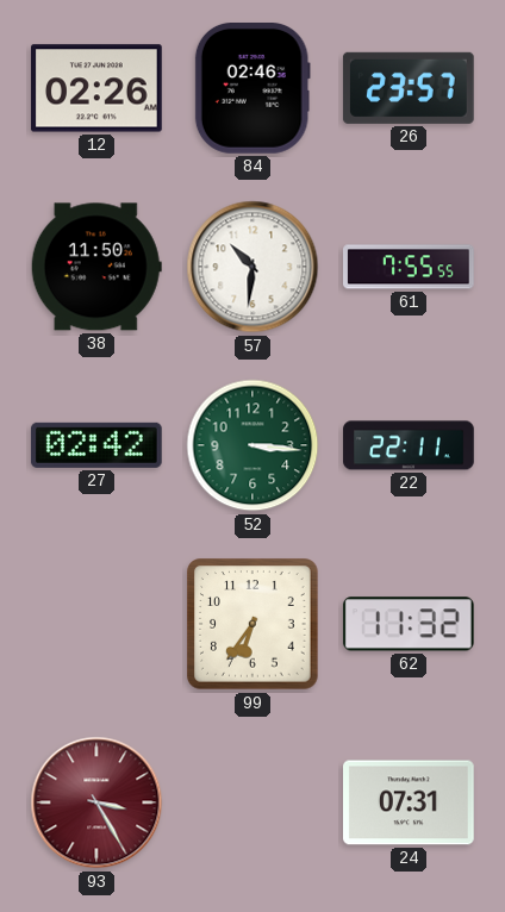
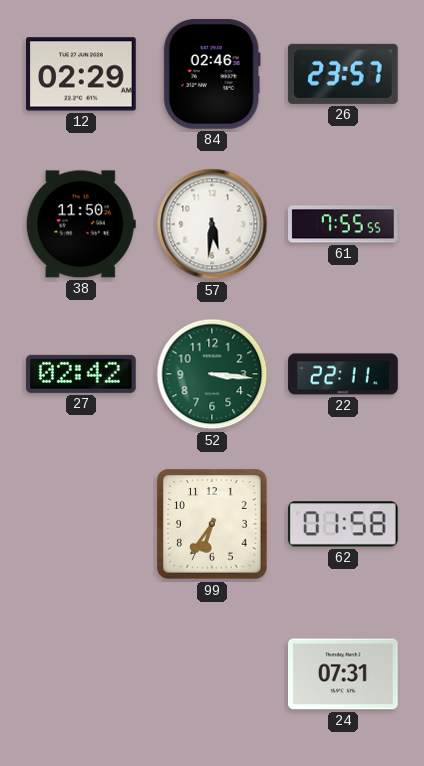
12: 02:26 -> 02:29 (82, 74)
57: 10:31 -> 5:31 (212, 224)
62: 11:32 -> 01:58 (343, 524)
93: 3:25 -> none (96, 802)
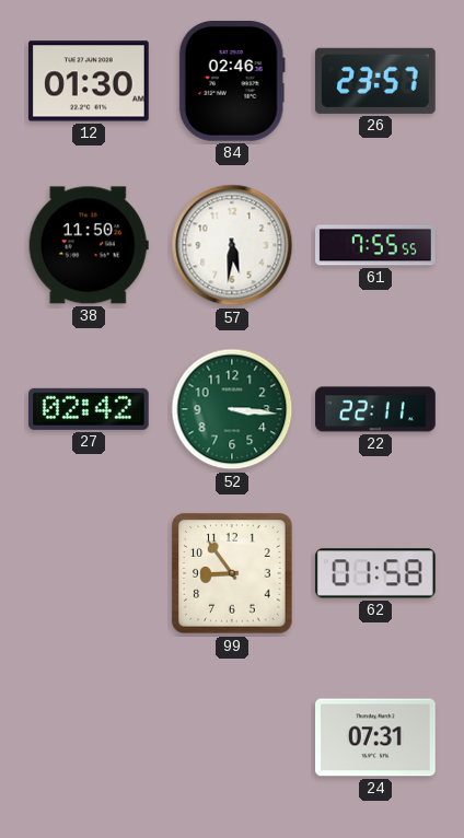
12: 02:29 -> 01:30 (90, 81)
99: 6:36 -> 8:54 (232, 573)
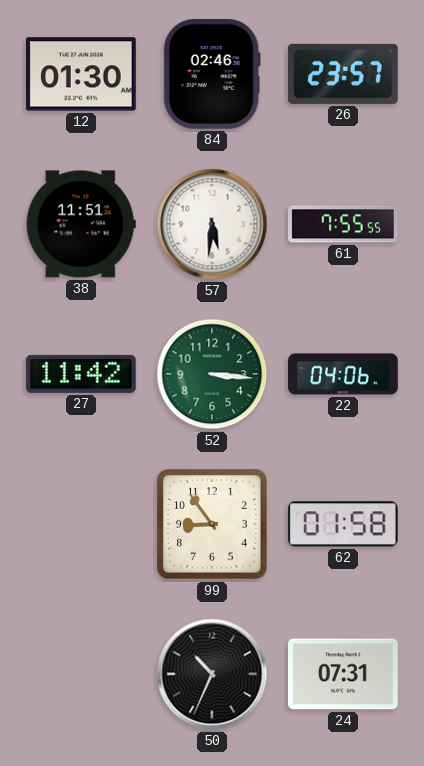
38: 11:50 -> 11:51 (81, 224)
27: 02:42 -> 11:42 (81, 374)
22: 22:11 -> 04:06 (343, 374)
50: none -> 10:34 (212, 674)
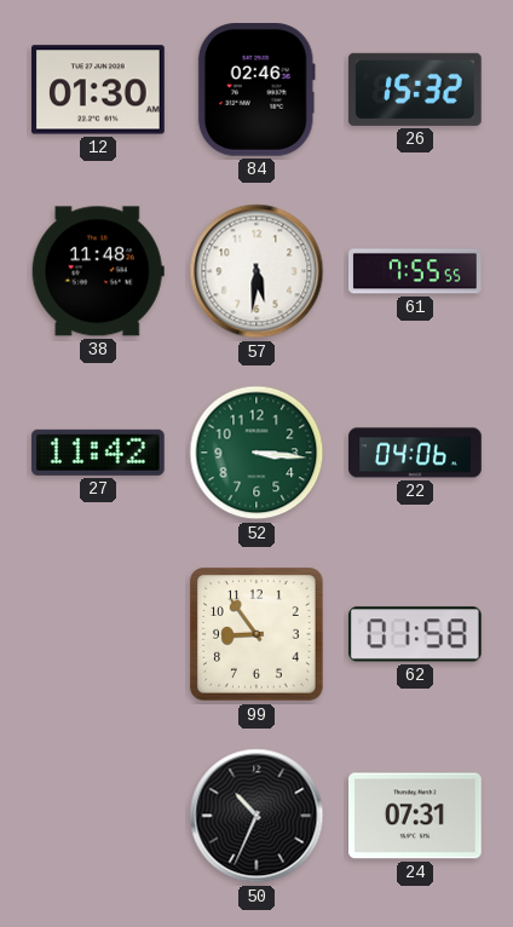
26: 23:57 -> 15:32 (415, 90)
38: 11:51 -> 11:48 (98, 271)
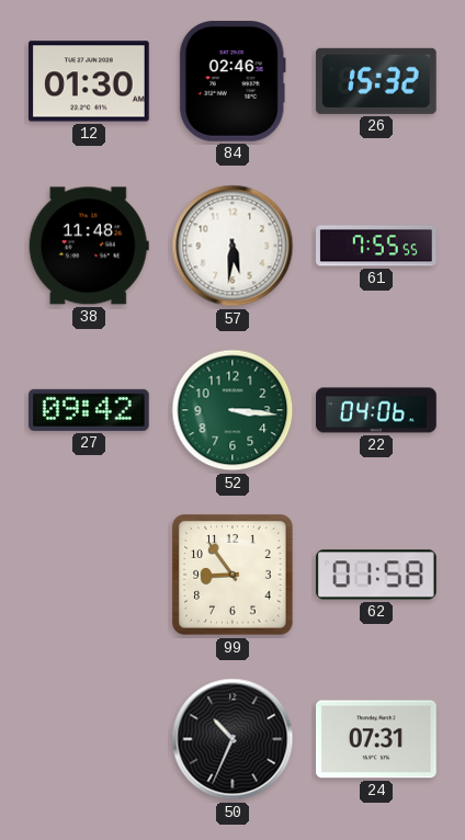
27: 11:42 -> 09:42 (89, 410)
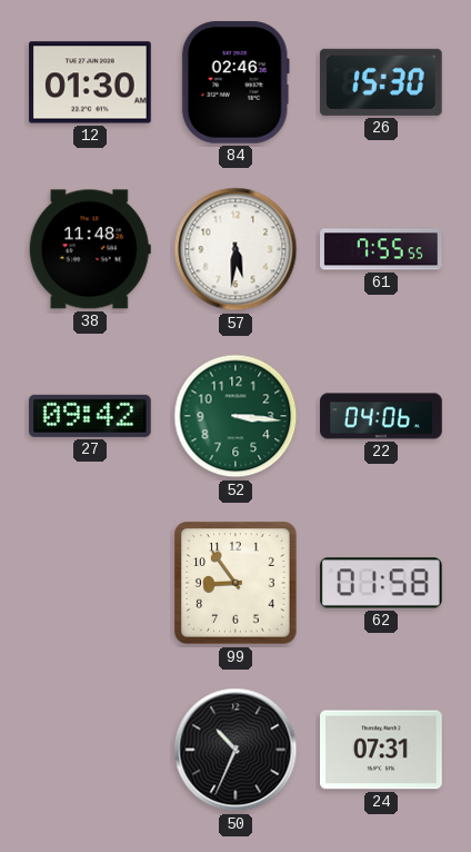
26: 15:32 -> 15:30 (381, 82)
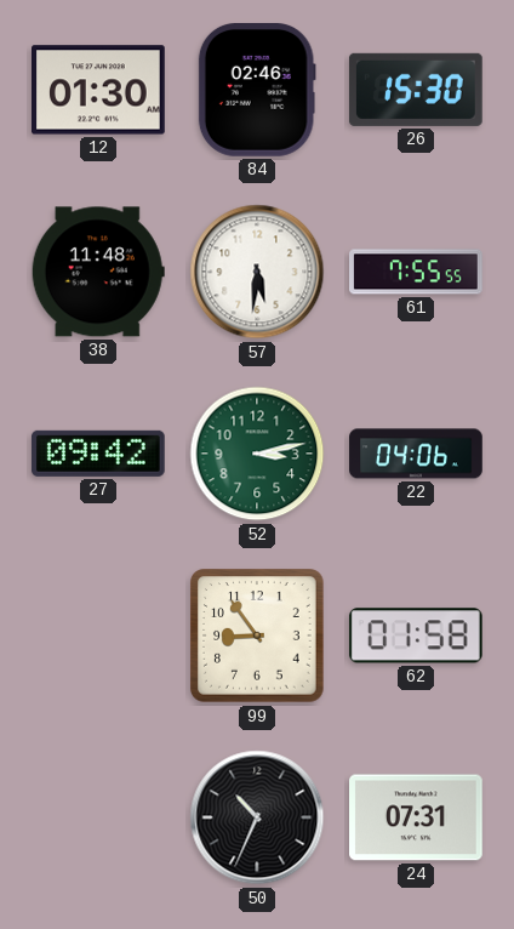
52: 3:16 -> 3:13 (257, 454)
